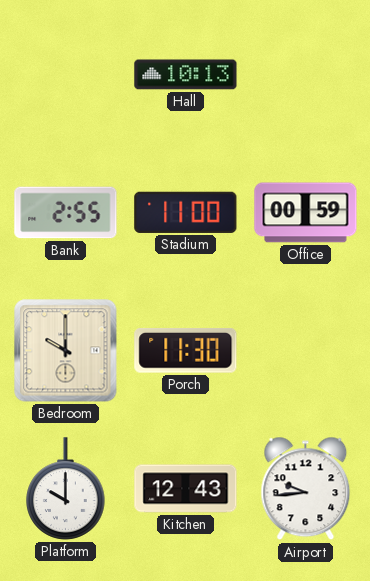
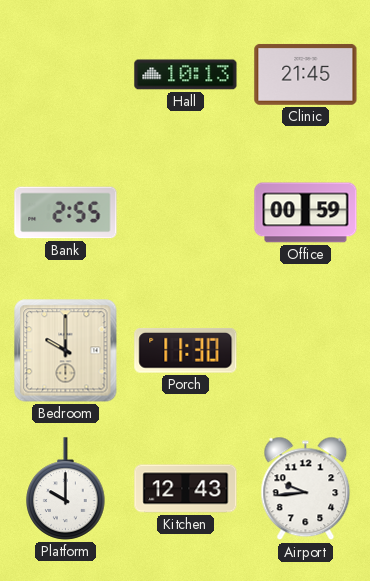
Clinic: none -> 21:45 (306, 75)
Stadium: 11:00 -> none (186, 212)
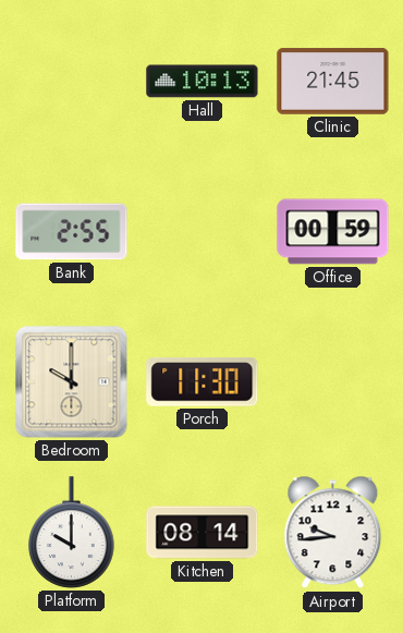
Kitchen: 12:43 -> 08:14 (203, 533)
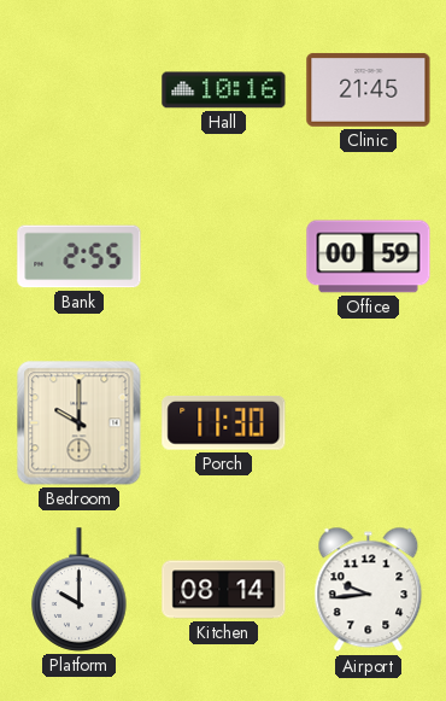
Hall: 10:13 -> 10:16 (224, 90)
